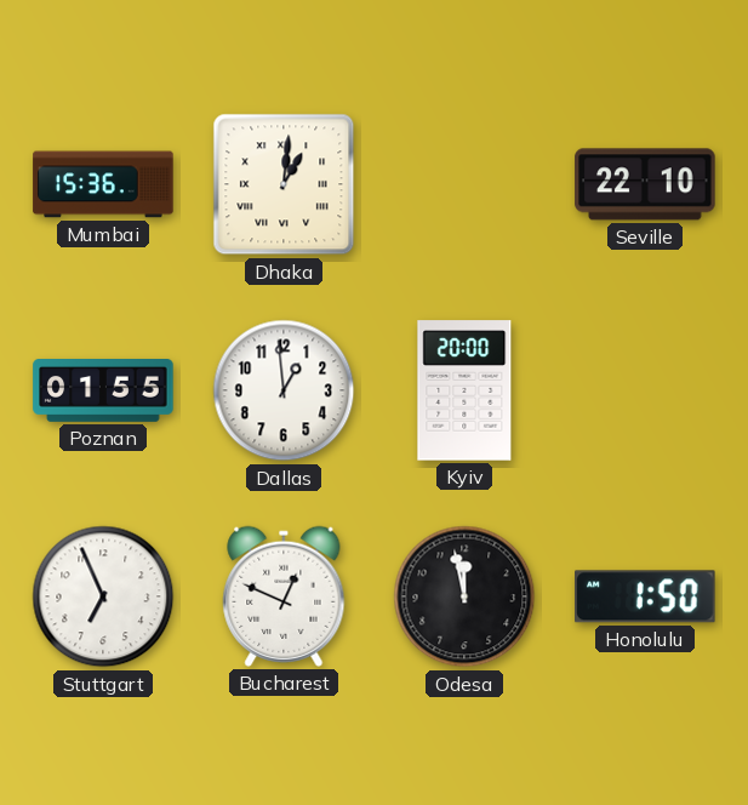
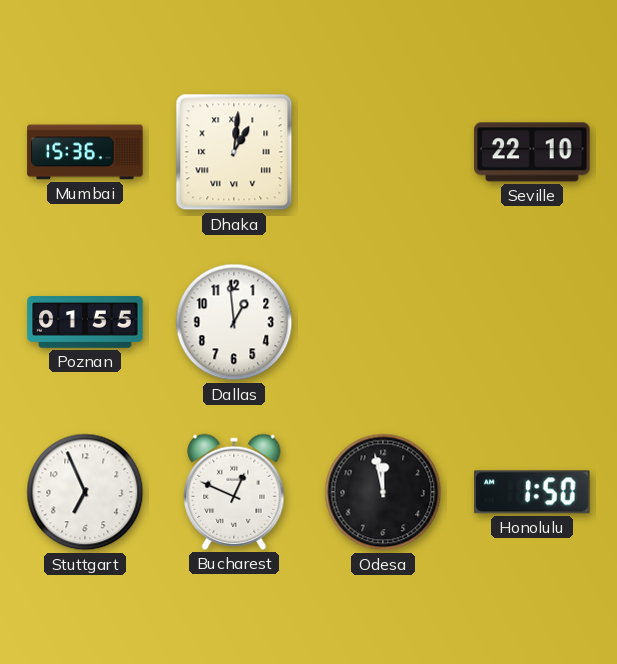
Kyiv: 20:00 -> none (464, 390)
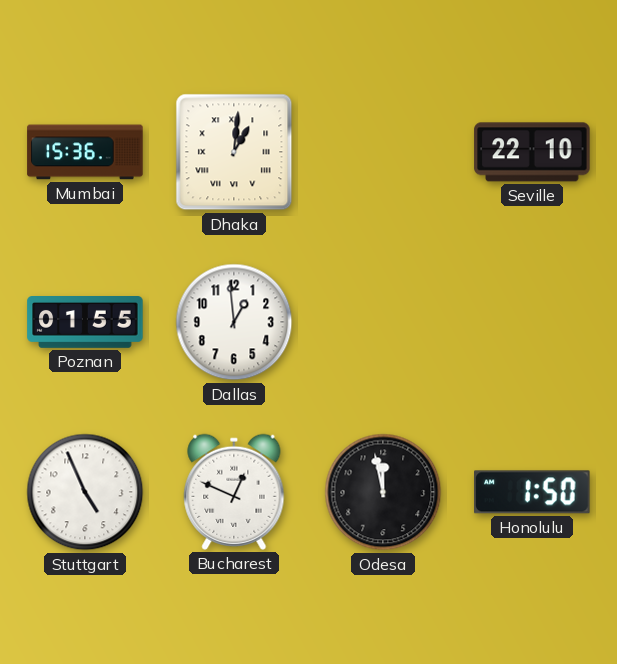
Stuttgart: 6:56 -> 4:56 (85, 492)
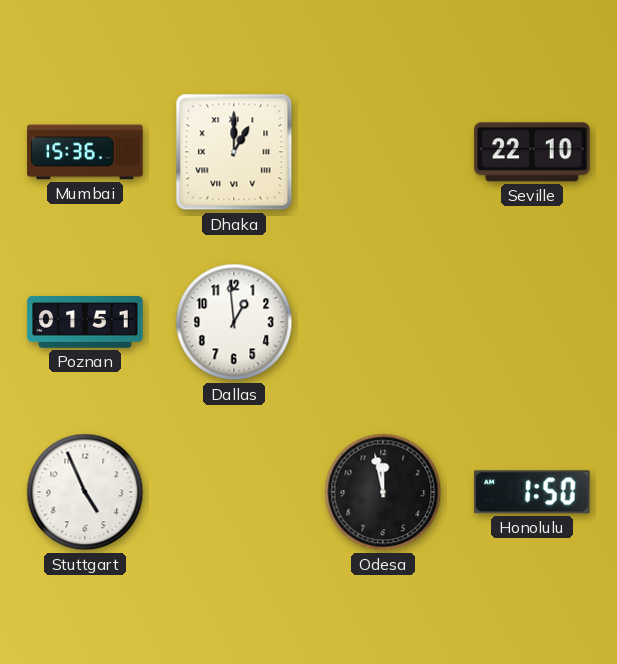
Dhaka: 1:01 -> 1:00 (234, 152)
Poznan: 01:55 -> 01:51 (85, 323)
Bucharest: 12:49 -> none (234, 492)
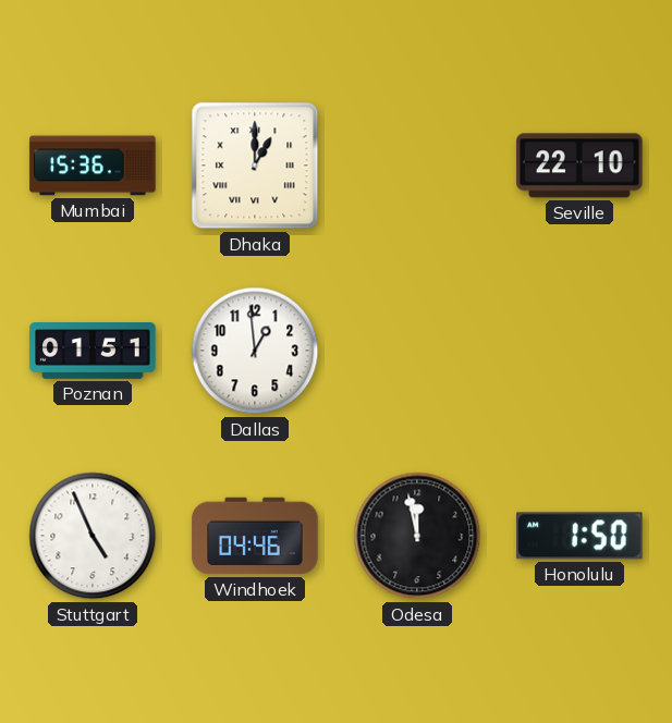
Windhoek: none -> 04:46 (255, 536)
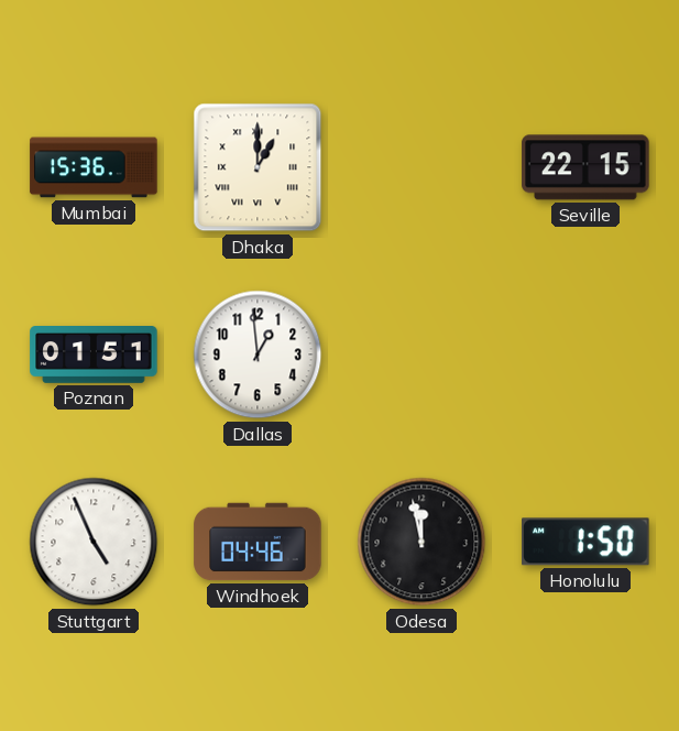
Seville: 22:10 -> 22:15 (585, 167)
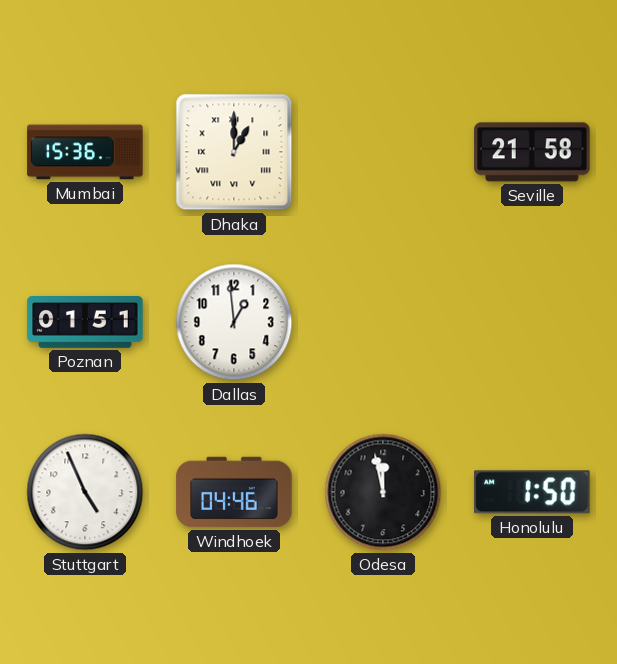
Seville: 22:15 -> 21:58 (532, 152)
